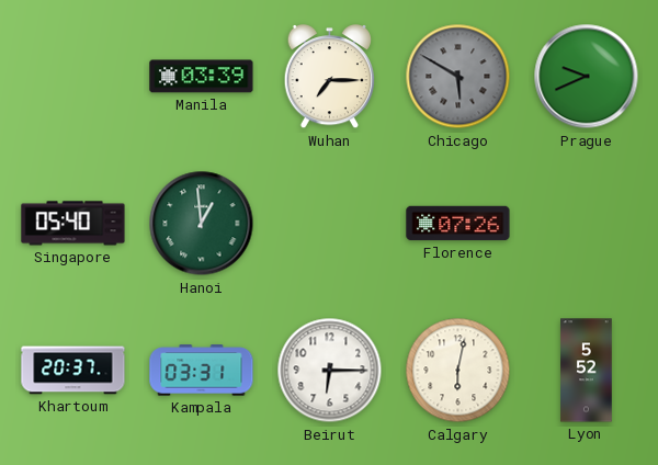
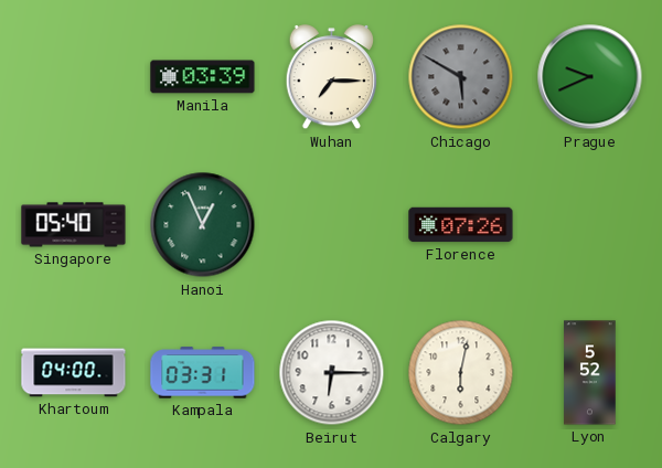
Hanoi: 12:59 -> 12:56 (203, 225)
Khartoum: 20:37 -> 04:00 (74, 373)
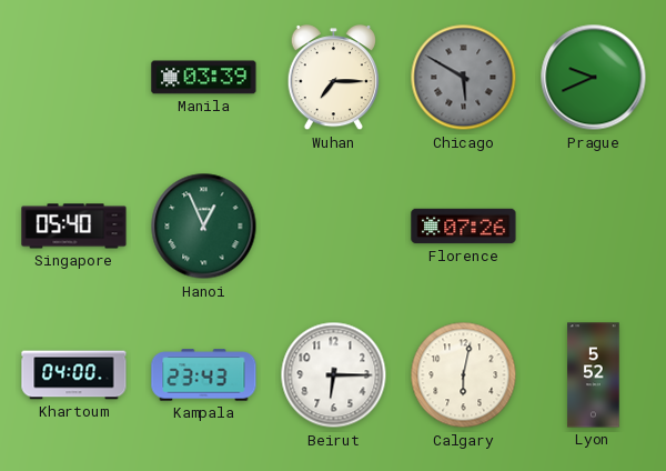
Kampala: 03:31 -> 23:43 (204, 375)
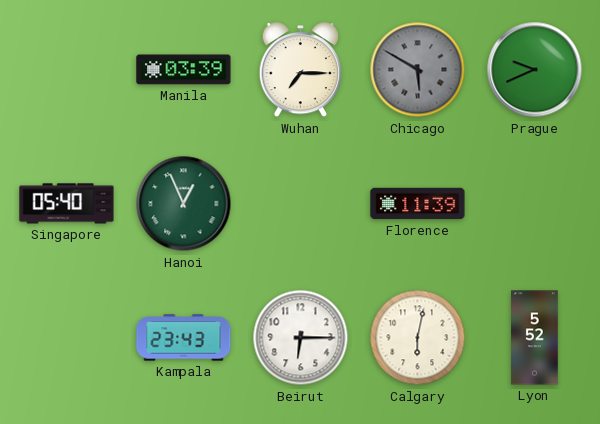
Florence: 07:26 -> 11:39 (418, 204)
Khartoum: 04:00 -> none (74, 375)
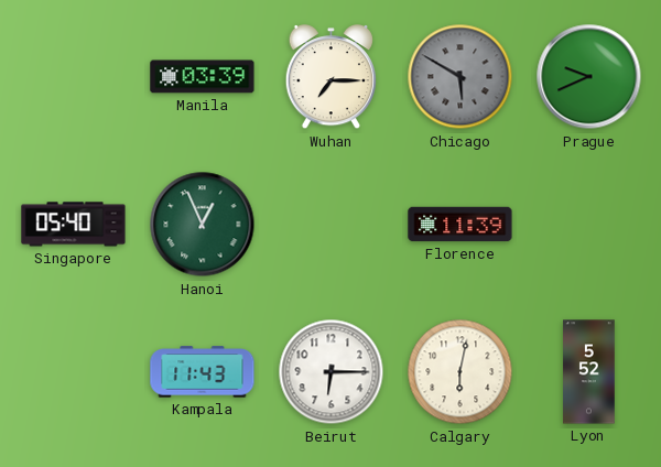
Kampala: 23:43 -> 11:43 (203, 372)
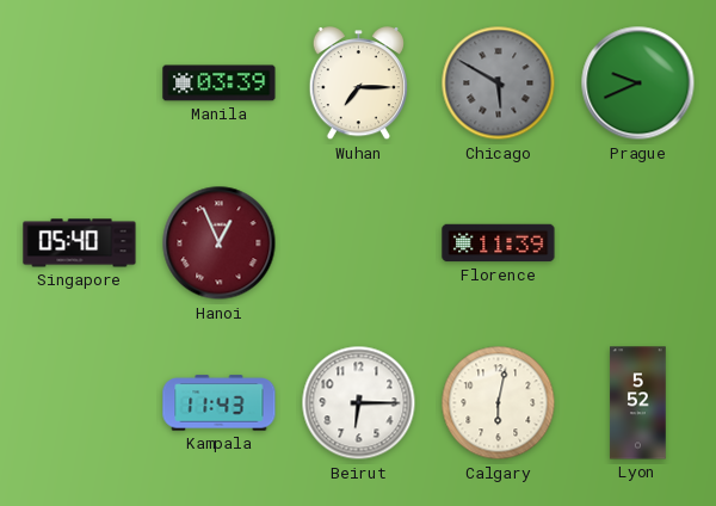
Hanoi dial: green -> burgundy (220, 243)
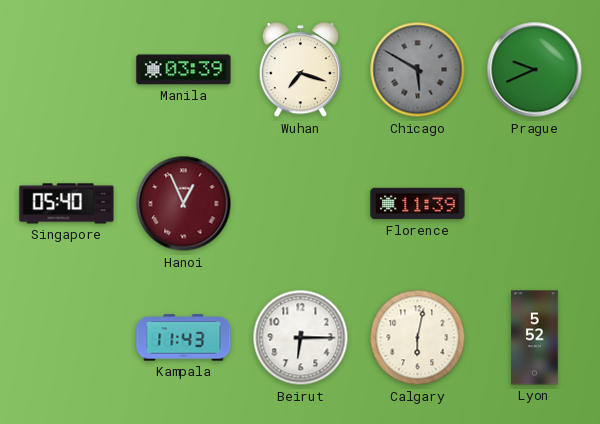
Wuhan: 7:15 -> 7:18 (300, 71)
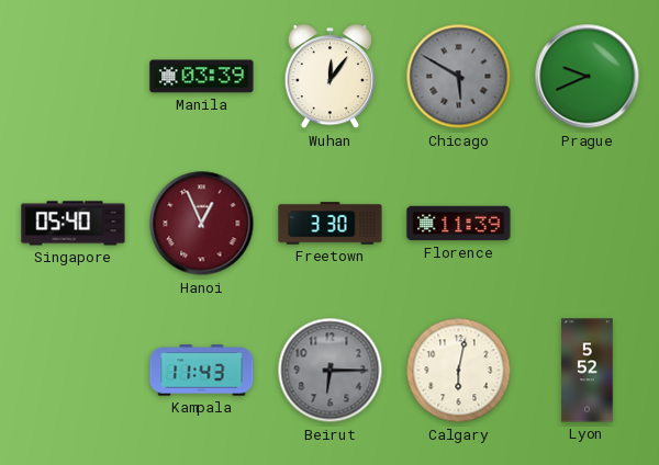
Wuhan: 7:18 -> 12:06 (329, 78)
Freetown: none -> 3:30 (331, 224)
Beirut dial: white -> grey (331, 371)
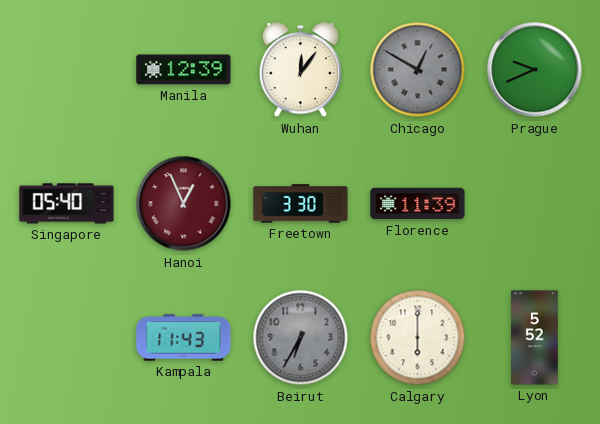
Manila: 03:39 -> 12:39 (184, 70)
Chicago: 5:50 -> 12:50 (418, 70)
Beirut: 6:15 -> 6:35 (301, 338)
Calgary: 6:02 -> 6:00 (418, 338)
